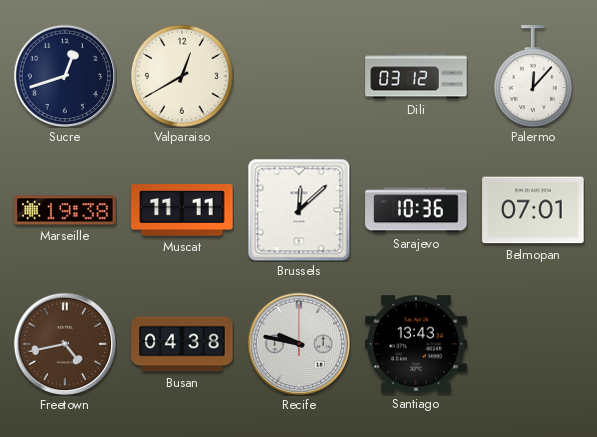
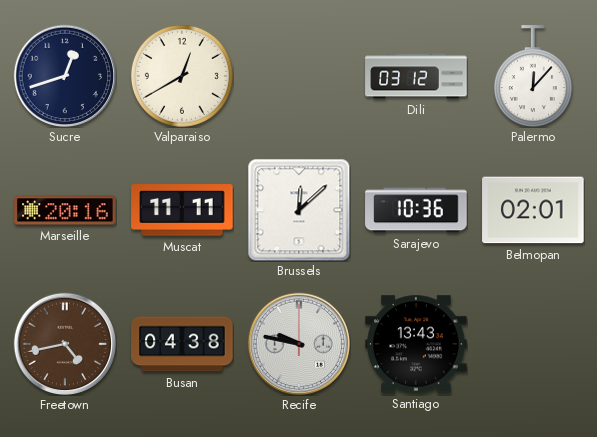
Marseille: 19:38 -> 20:16 (65, 210)
Belmopan: 07:01 -> 02:01 (533, 210)
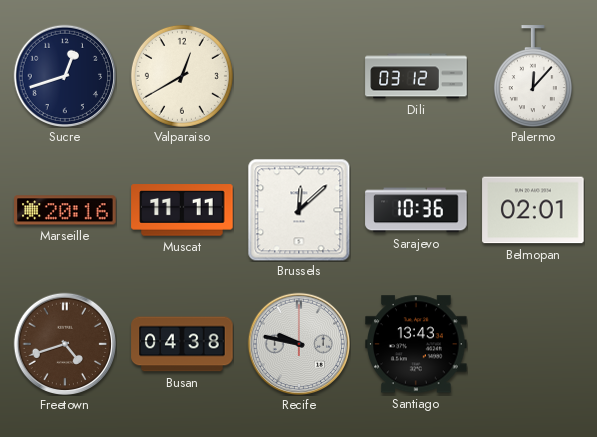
Freetown: 4:43 -> 4:42 (64, 343)
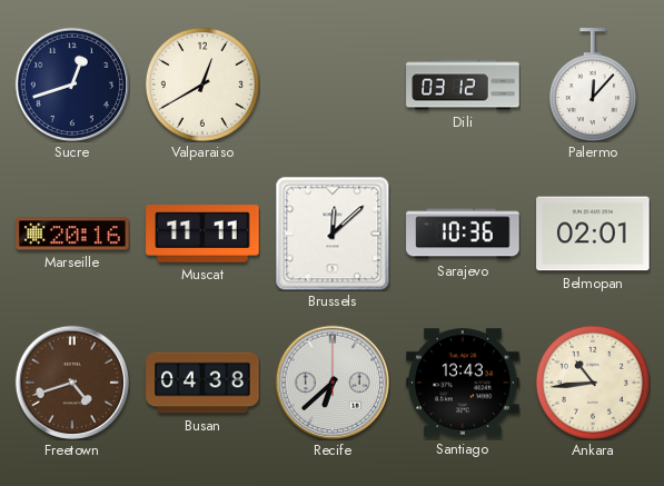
Recife: 9:47 -> 6:38 (331, 381)
Ankara: none -> 10:44 (593, 383)
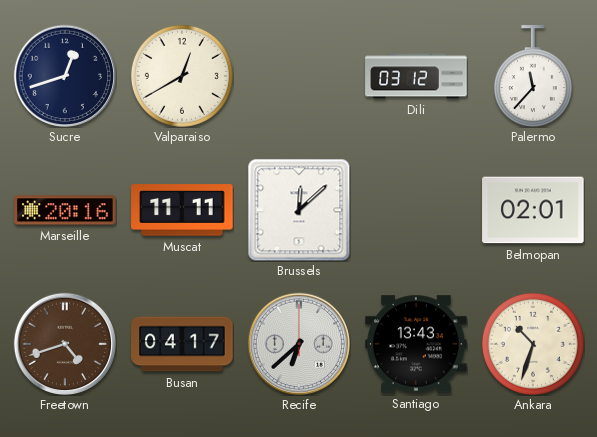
Palermo: 12:07 -> 11:37 (533, 76)
Sarajevo: 10:36 -> none (463, 234)
Busan: 04:38 -> 04:17 (182, 344)
Ankara: 10:44 -> 10:33 (533, 344)
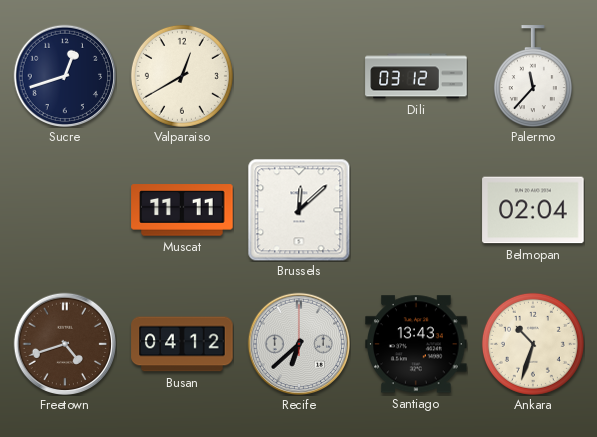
Marseille: 20:16 -> none (65, 210)
Belmopan: 02:01 -> 02:04 (533, 210)
Busan: 04:17 -> 04:12 (182, 344)
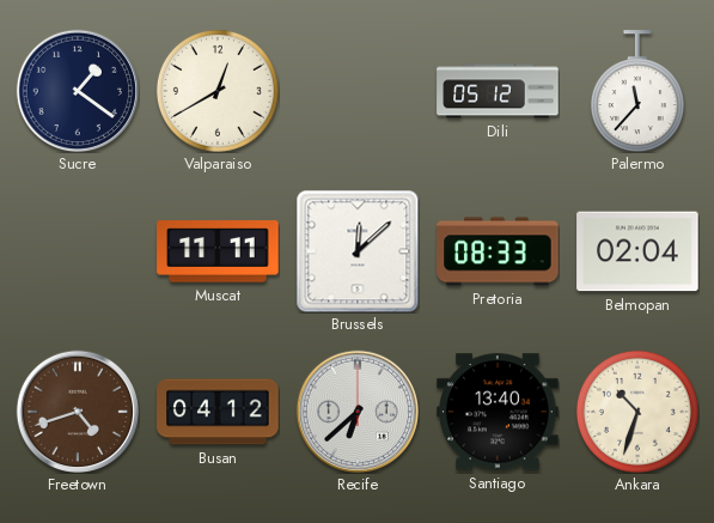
Sucre: 12:42 -> 1:21 (77, 90)
Dili: 03:12 -> 05:12 (498, 91)
Pretoria: none -> 08:33 (498, 251)
Santiago: 13:43 -> 13:40 (498, 412)
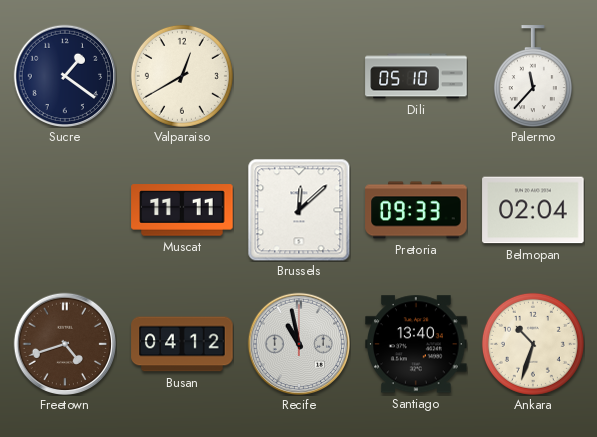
Dili: 05:12 -> 05:10 (416, 76)
Pretoria: 08:33 -> 09:33 (416, 210)
Recife: 6:38 -> 10:58 (298, 343)
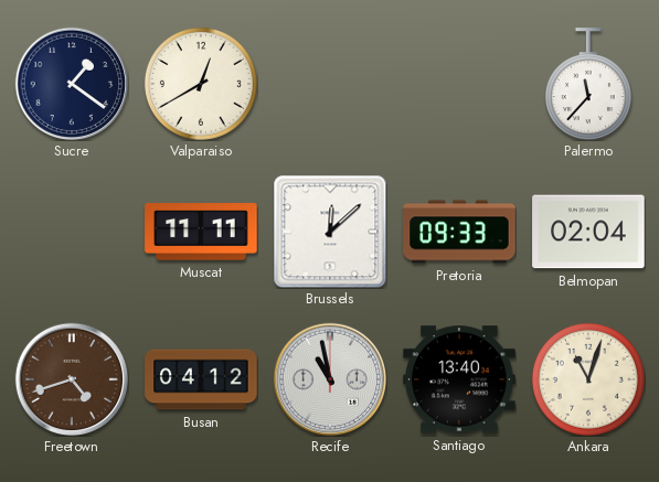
Dili: 05:10 -> none (416, 76)
Ankara: 10:33 -> 11:03 (588, 379)
